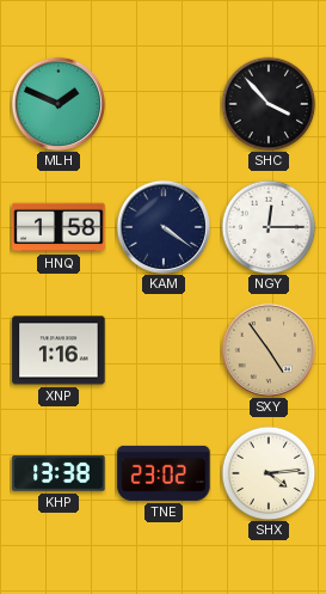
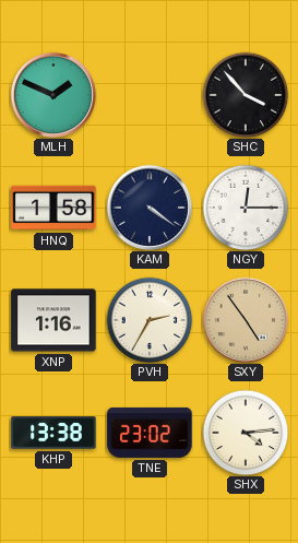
PVH: none -> 2:35 (150, 320)
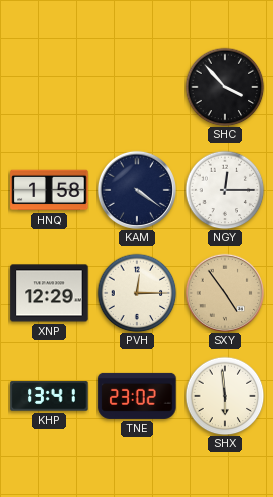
MLH: 1:49 -> none (53, 95)
XNP: 1:16 -> 12:29 (49, 293)
PVH: 2:35 -> 12:15 (137, 293)
KHP: 13:38 -> 13:41 (49, 396)
SHX: 4:14 -> 5:59 (225, 396)
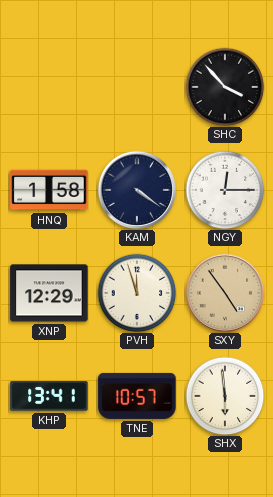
PVH: 12:15 -> 11:57 (137, 293)
TNE: 23:02 -> 10:57 (137, 396)
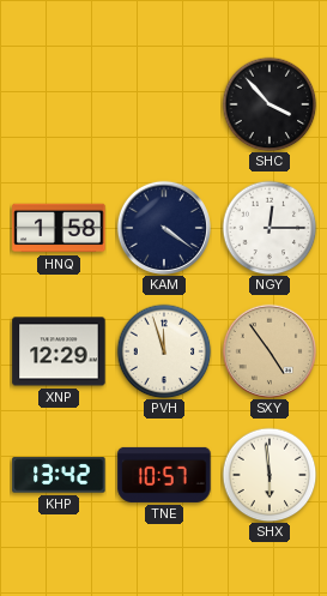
KHP: 13:41 -> 13:42 (59, 475)
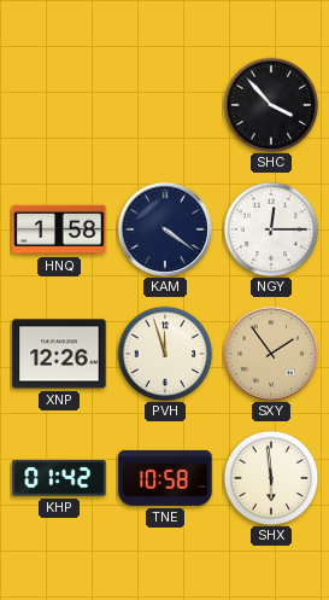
XNP: 12:29 -> 12:26 (59, 354)
SXY: 4:54 -> 1:54 (271, 354)
KHP: 13:42 -> 01:42 (59, 478)
TNE: 10:57 -> 10:58 (165, 478)
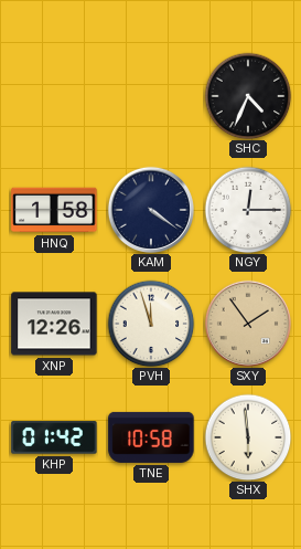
SHC: 3:53 -> 4:34 (248, 96)
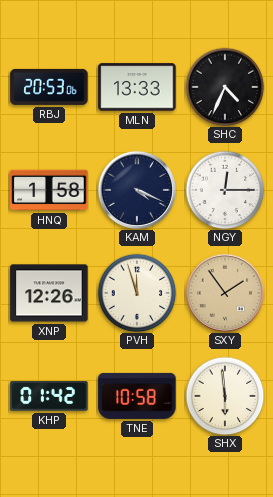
RBJ: none -> 20:53 (49, 87)
MLN: none -> 13:33 (137, 87)
KAM: 4:21 -> 4:19 (137, 190)
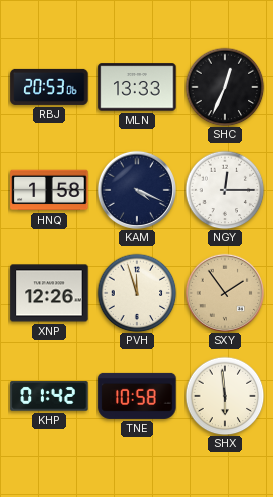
SHC: 4:34 -> 12:34 (225, 87)
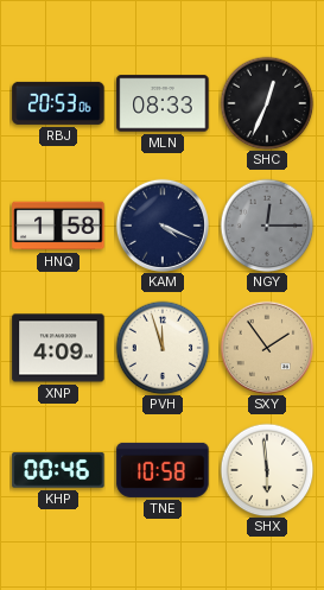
MLN: 13:33 -> 08:33 (163, 103)
NGY dial: white -> grey (267, 226)
XNP: 12:26 -> 4:09 (58, 348)
KHP: 01:42 -> 00:46 (58, 470)
